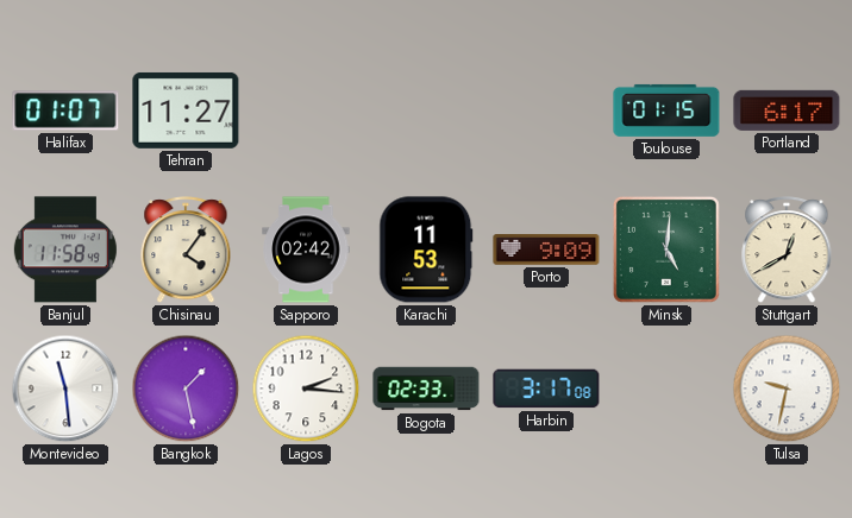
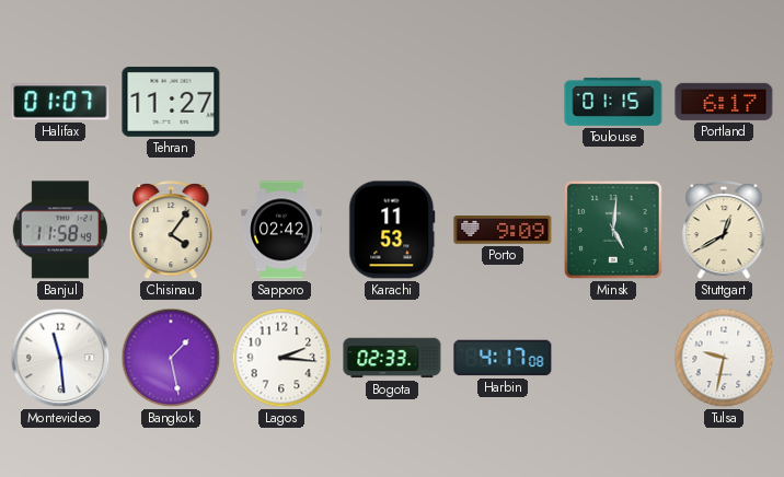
Harbin: 3:17 -> 4:17 (503, 358)
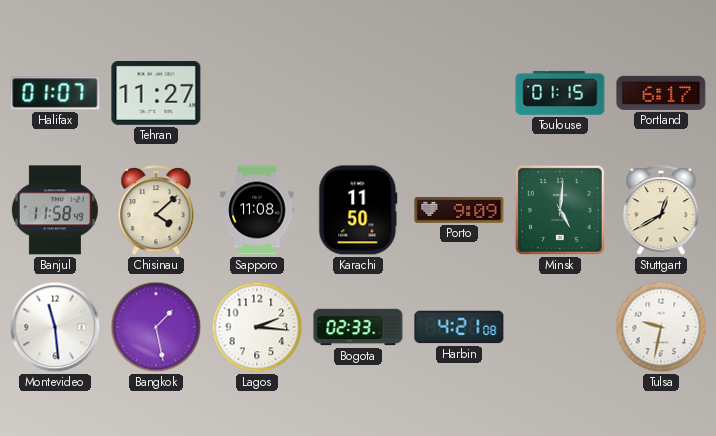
Chisinau: 4:06 -> 4:08 (156, 211)
Sapporo: 02:42 -> 11:08 (257, 210)
Karachi: 11:53 -> 11:50 (358, 210)
Harbin: 4:17 -> 4:21 (459, 327)
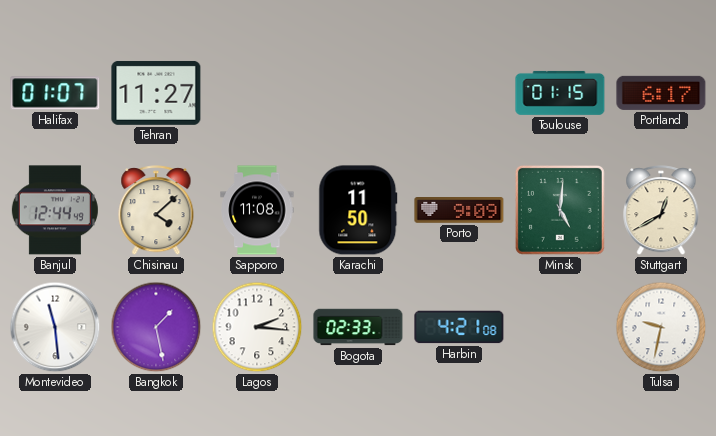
Banjul: 11:58 -> 12:44 (55, 210)
